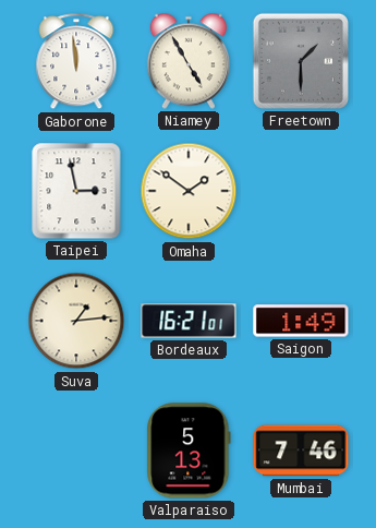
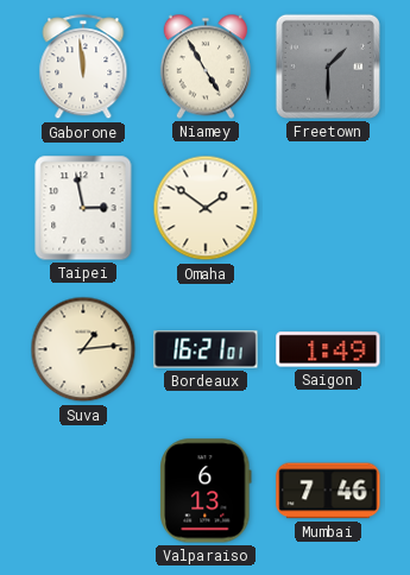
Valparaiso: 5:13 -> 6:13 (206, 491)
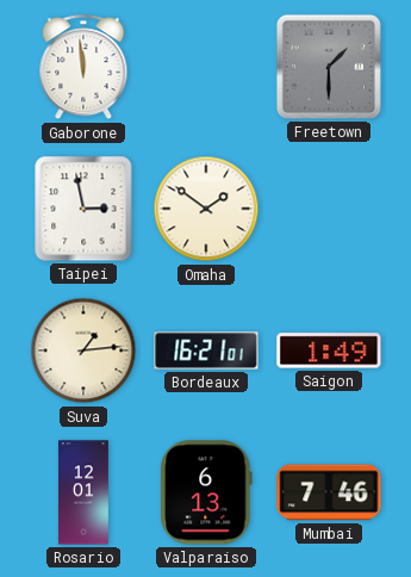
Niamey: 4:55 -> none (206, 67)
Rosario: none -> 12:01 (85, 492)
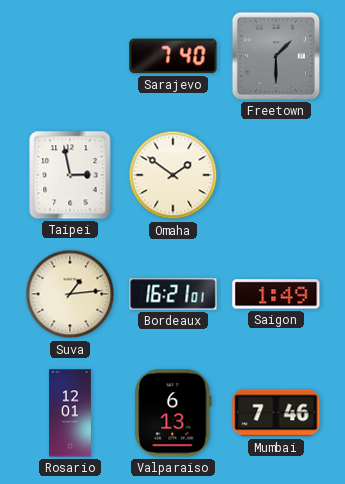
Gaborone: 11:59 -> none (83, 68)
Sarajevo: none -> 7:40 (173, 56)
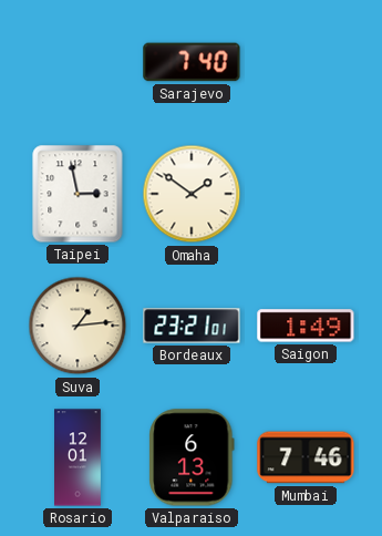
Freetown: 1:30 -> none (276, 56)
Bordeaux: 16:21 -> 23:21 (192, 326)
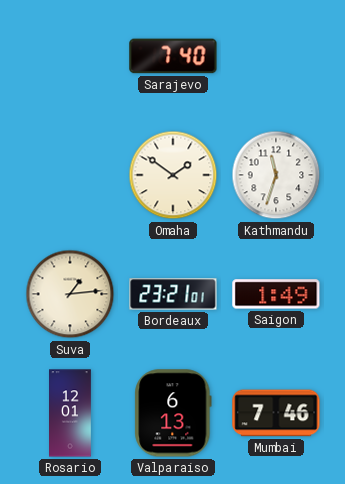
Taipei: 2:58 -> none (78, 194)
Kathmandu: none -> 11:33 (276, 175)
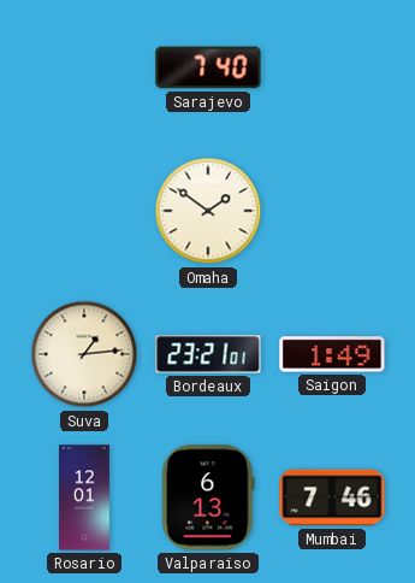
Kathmandu: 11:33 -> none (276, 175)
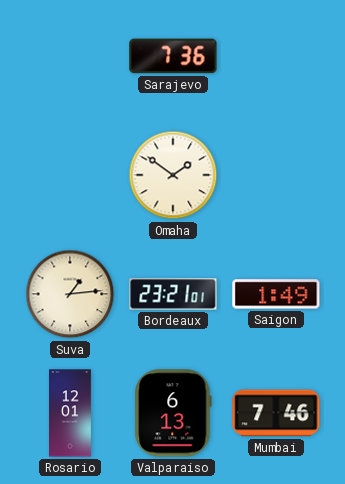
Sarajevo: 7:40 -> 7:36 (173, 56)
